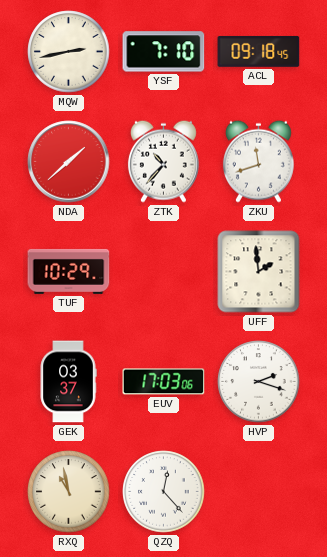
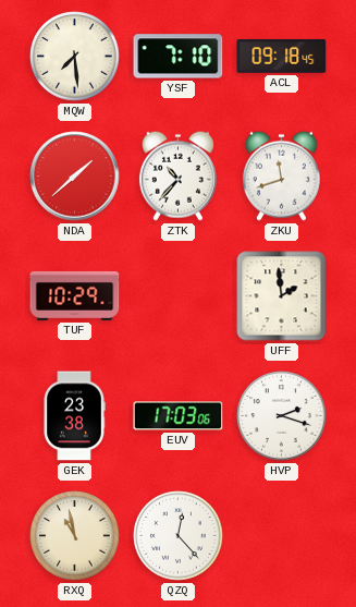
MQW: 2:43 -> 7:29 (75, 57)
GEK: 03:37 -> 23:38 (74, 416)
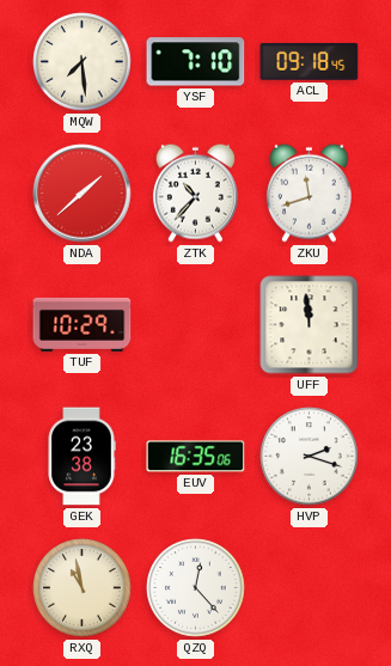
UFF: 1:59 -> 11:59 (310, 325)
EUV: 17:03 -> 16:35 (196, 457)
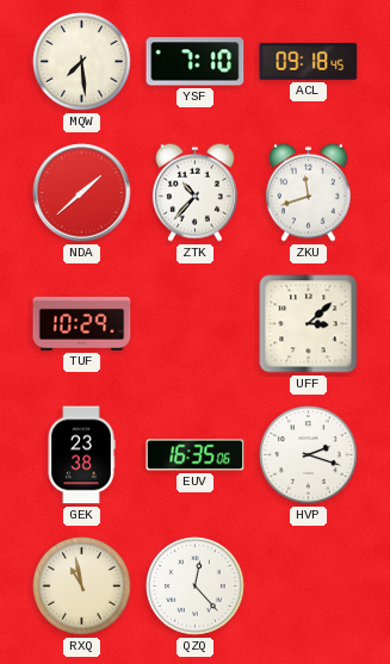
UFF: 11:59 -> 3:08 (309, 324)
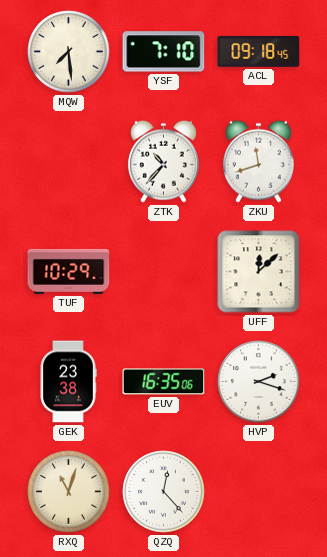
NDA: 1:38 -> none (82, 193)
UFF: 3:08 -> 12:08 (259, 272)
RXQ: 10:58 -> 11:03 (69, 492)
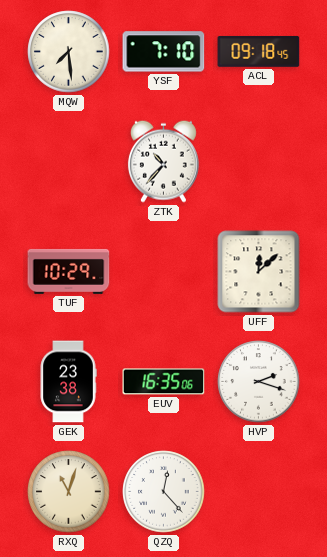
ZKU: 11:42 -> none (258, 161)
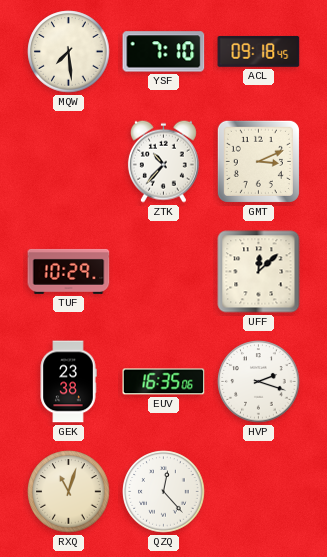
GMT: none -> 3:11 (258, 161)
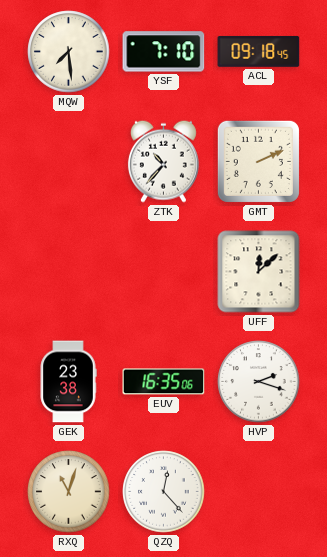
GMT: 3:11 -> 2:11 (258, 161)
TUF: 10:29 -> none (69, 271)
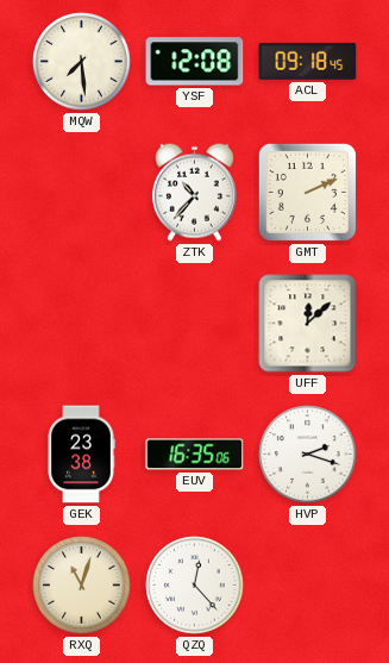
YSF: 7:10 -> 12:08 (195, 62)
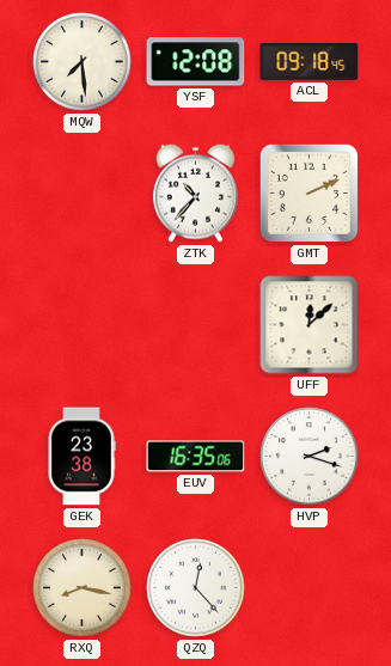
RXQ: 11:03 -> 8:17 (83, 588)
